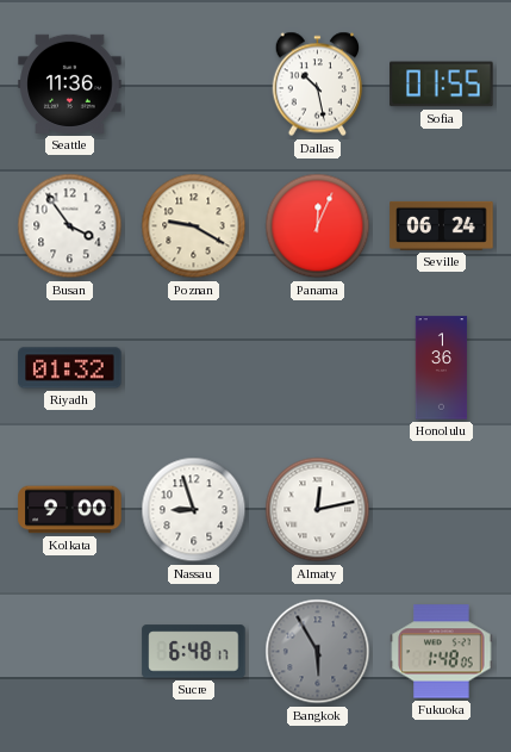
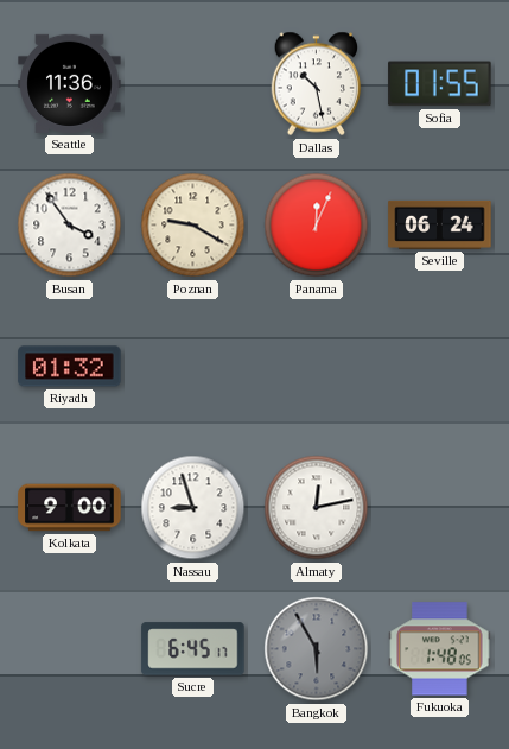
Honolulu: 1:36 -> none (442, 368)
Sucre: 6:48 -> 6:45 (193, 649)
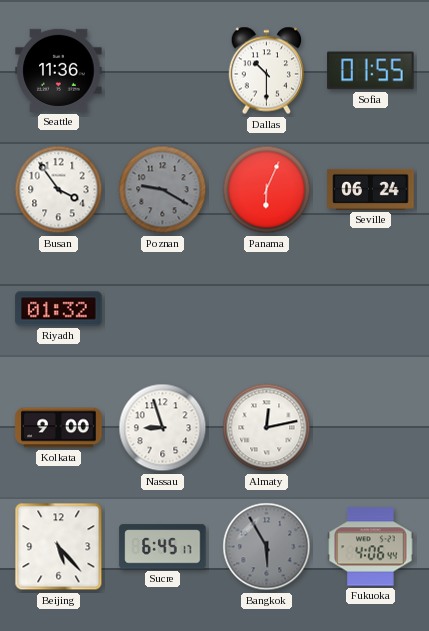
Dallas: 10:28 -> 10:30 (267, 71)
Poznan dial: cream -> grey (163, 190)
Panama: 12:04 -> 6:04 (267, 190)
Beijing: none -> 5:23 (59, 547)
Fukuoka: 1:48 -> 4:06 (371, 547)
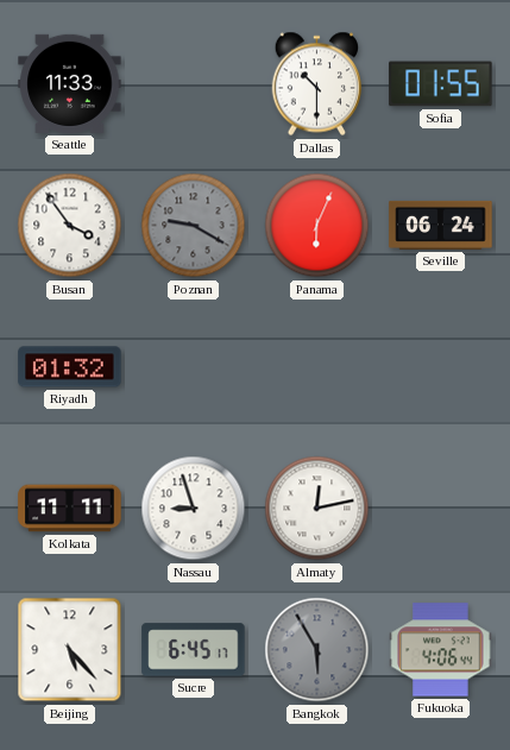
Seattle: 11:36 -> 11:33 (70, 83)
Kolkata: 9:00 -> 11:11 (70, 509)
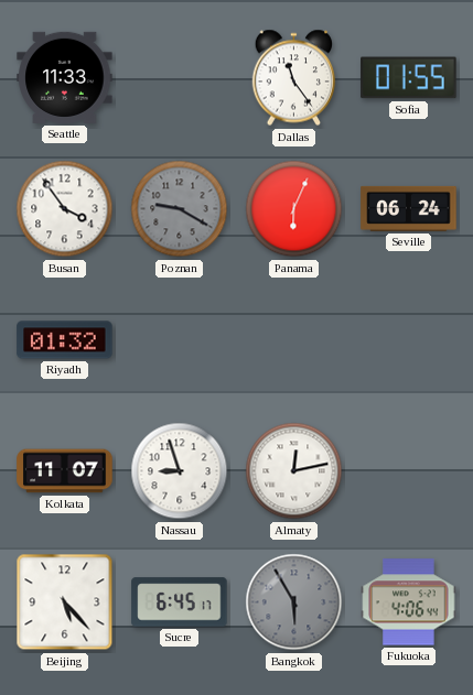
Dallas: 10:30 -> 11:24 (294, 78)
Kolkata: 11:11 -> 11:07 (65, 471)
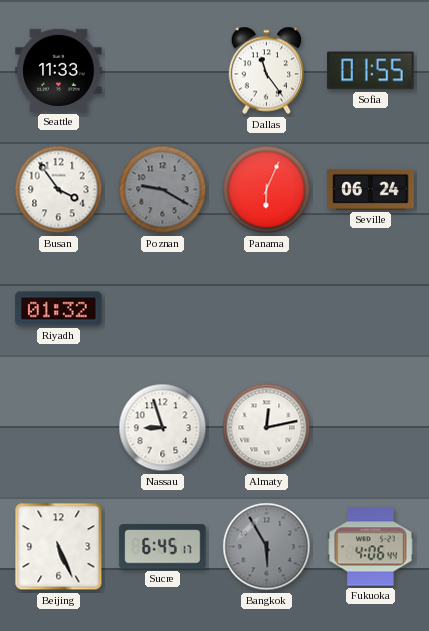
Kolkata: 11:07 -> none (65, 471)
Beijing: 5:23 -> 5:26 (59, 547)
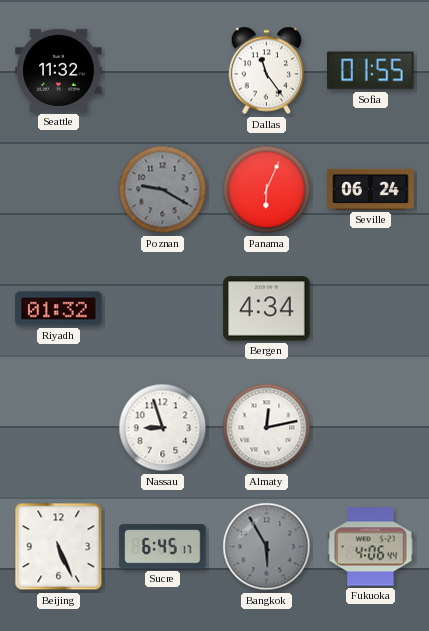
Seattle: 11:33 -> 11:32 (59, 70)
Busan: 3:54 -> none (59, 190)
Bergen: none -> 4:34 (267, 309)
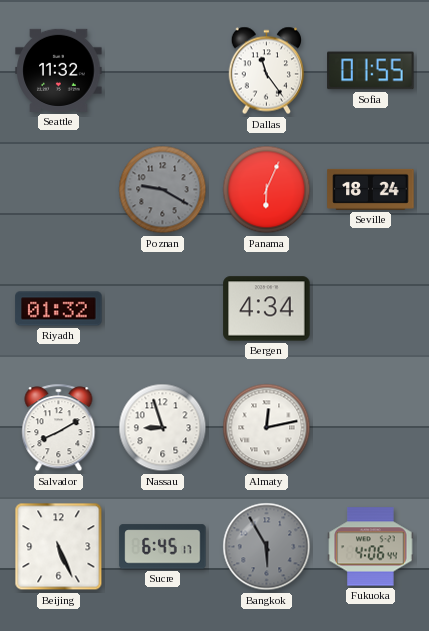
Seville: 06:24 -> 18:24 (371, 189)
Salvador: none -> 8:10 (59, 428)
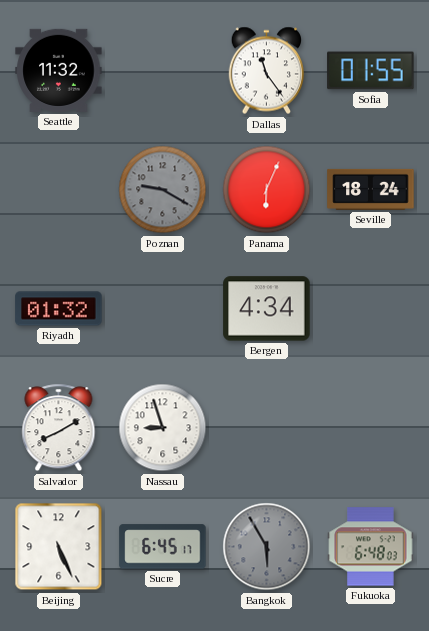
Almaty: 12:13 -> none (267, 428)
Fukuoka: 4:06 -> 6:48 (371, 547)
